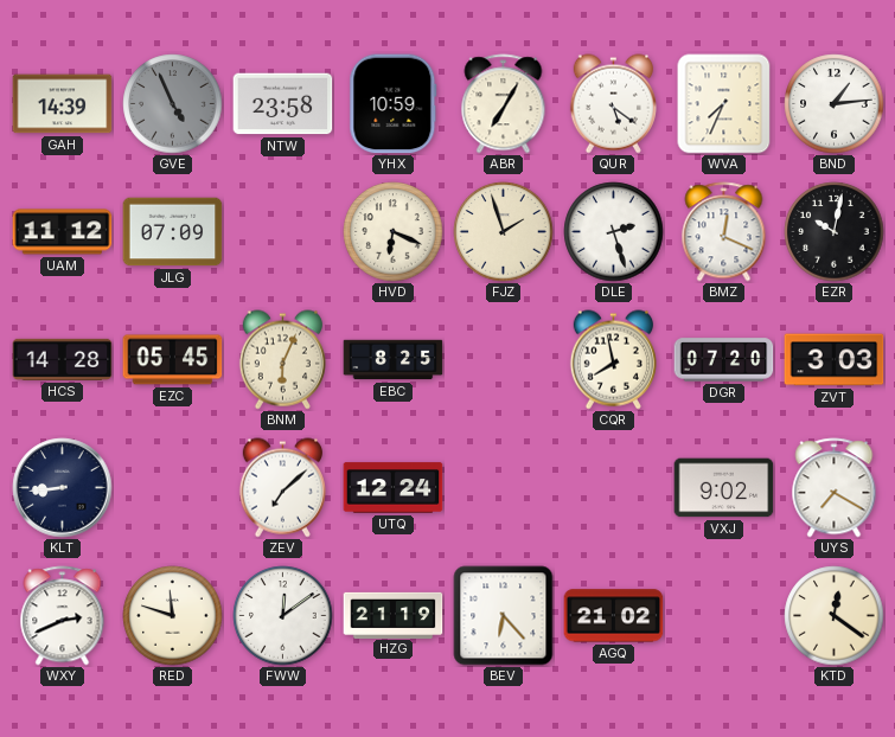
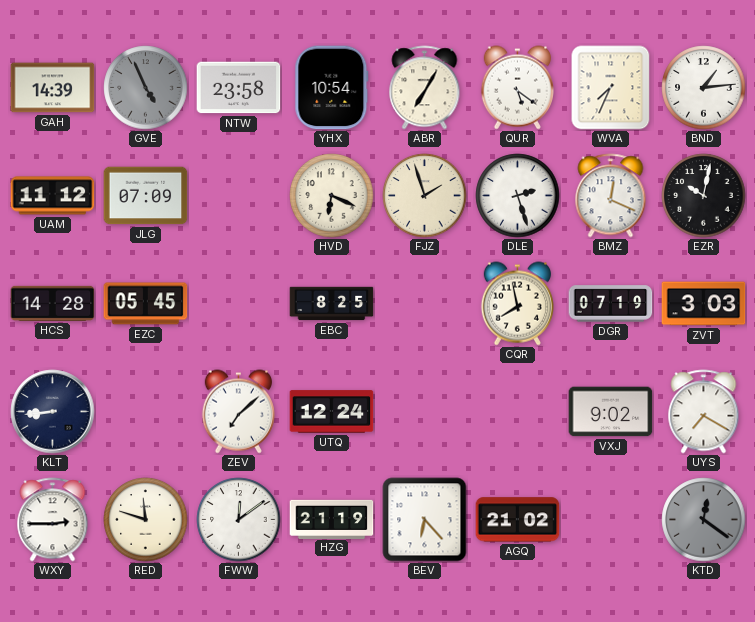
YHX: 10:59 -> 10:54 (332, 88)
BNM: 6:04 -> none (282, 360)
DGR: 07:20 -> 07:19 (611, 304)
WXY: 2:41 -> 2:45 (53, 520)
KTD dial: cream -> grey (704, 520)
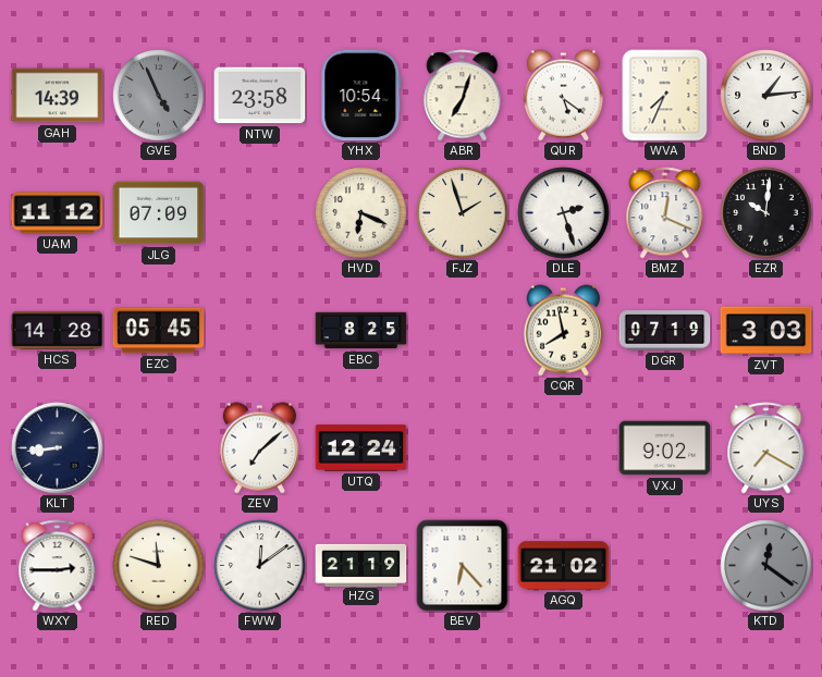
ABR: 7:05 -> 7:03 (463, 96)
EZR: 10:02 -> 10:01 (766, 213)
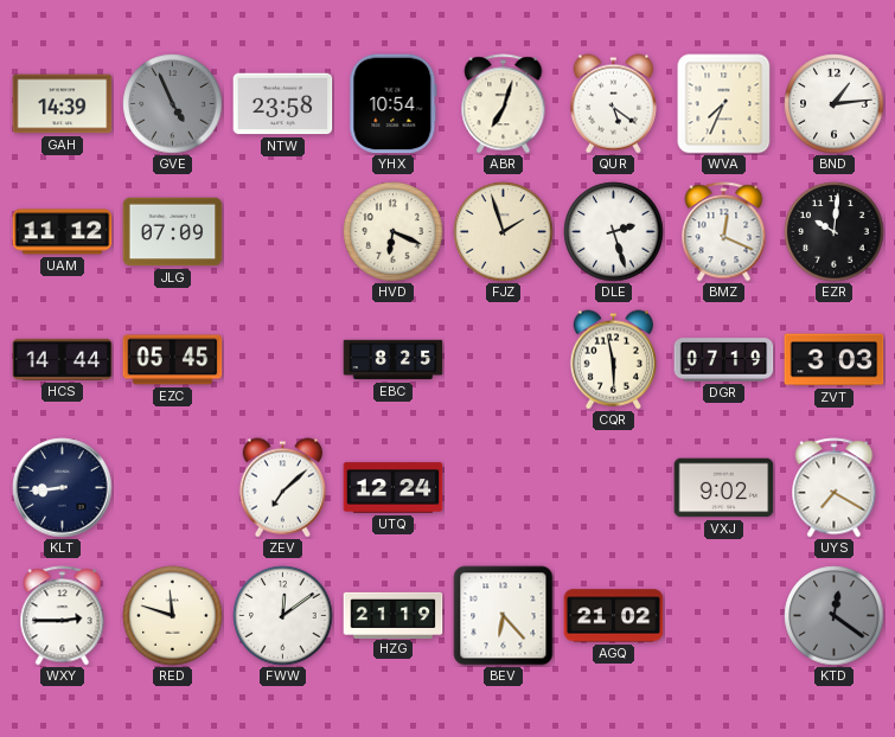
HCS: 14:28 -> 14:44 (63, 359)
CQR: 7:58 -> 5:58 (613, 360)
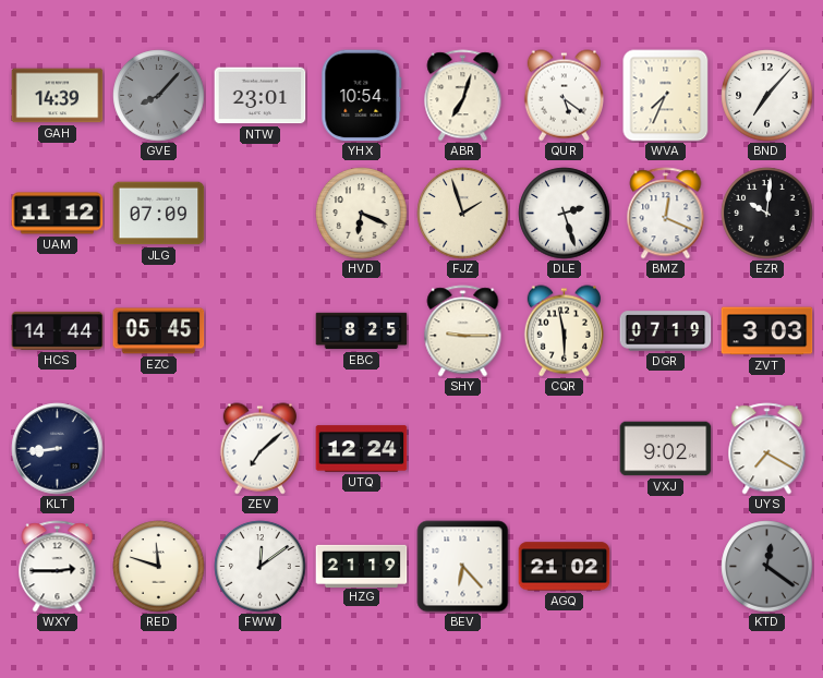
GVE: 4:56 -> 8:07 (159, 96)
NTW: 23:58 -> 23:01 (261, 96)
BND: 1:14 -> 7:07 (767, 96)
SHY: none -> 9:15 (463, 331)
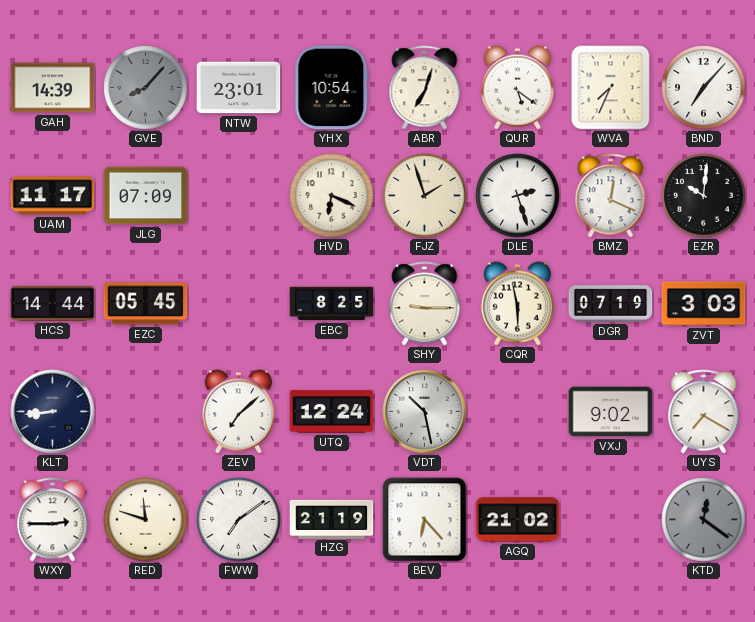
UAM: 11:12 -> 11:17 (53, 196)
VDT: none -> 10:28 (425, 412)
FWW: 12:09 -> 7:09 (239, 520)
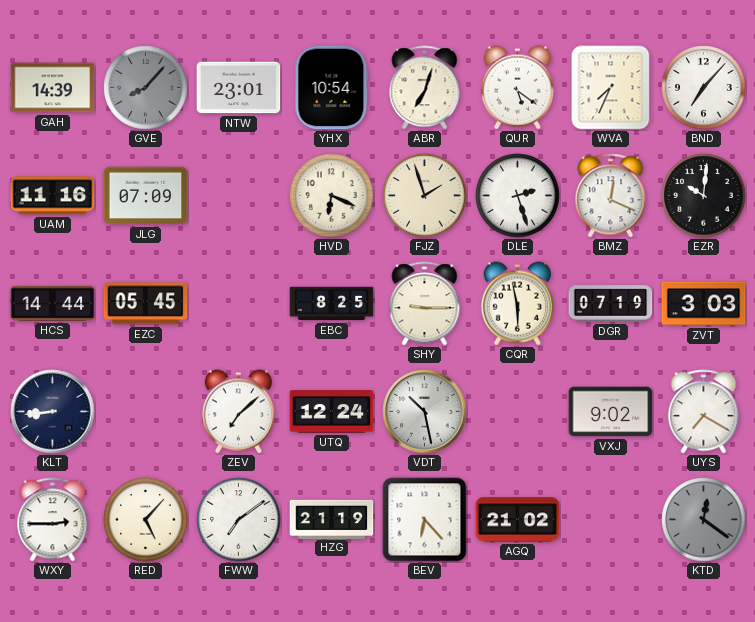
UAM: 11:17 -> 11:16 (53, 196)
RED: 11:48 -> 5:07 (146, 520)
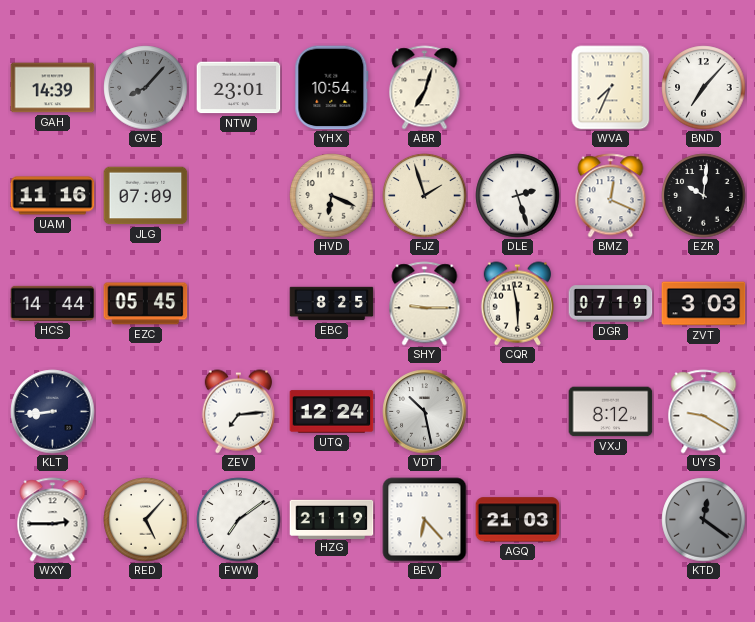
QUR: 5:21 -> none (517, 88)
ZEV: 7:08 -> 7:14 (238, 412)
VXJ: 9:02 -> 8:12 (611, 412)
UYS: 7:20 -> 9:20 (704, 412)
AGQ: 21:02 -> 21:03 (518, 520)
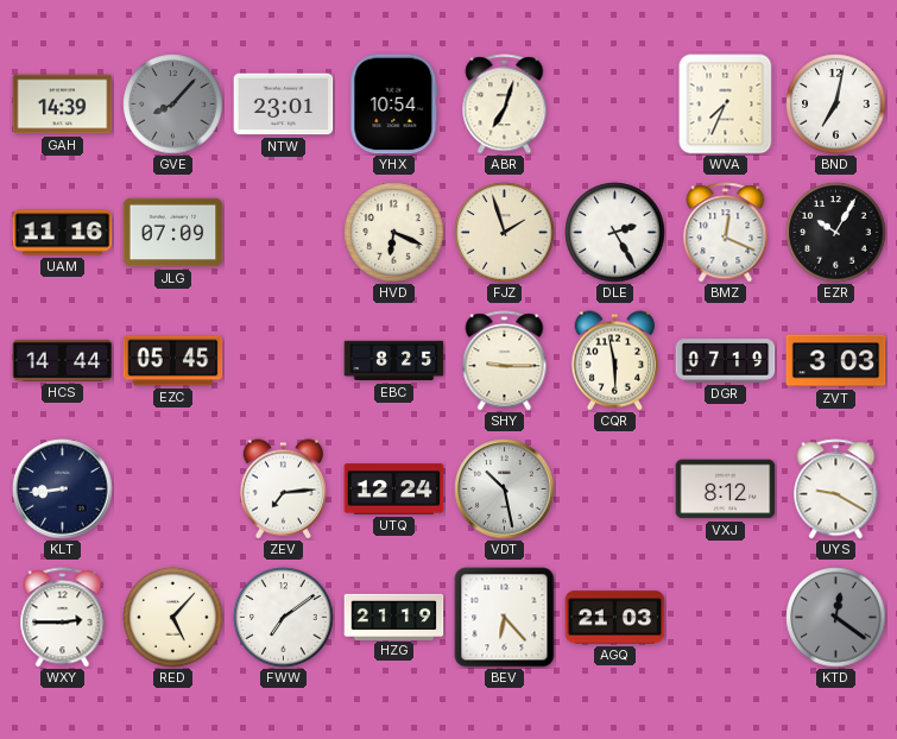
BND: 7:07 -> 7:02 (836, 105)
DLE: 2:27 -> 2:25 (615, 233)
EZR: 10:01 -> 10:05 (836, 233)
